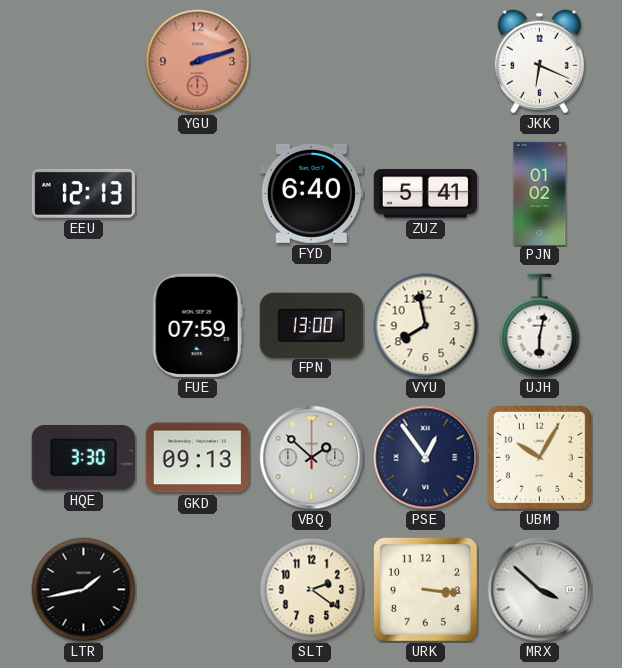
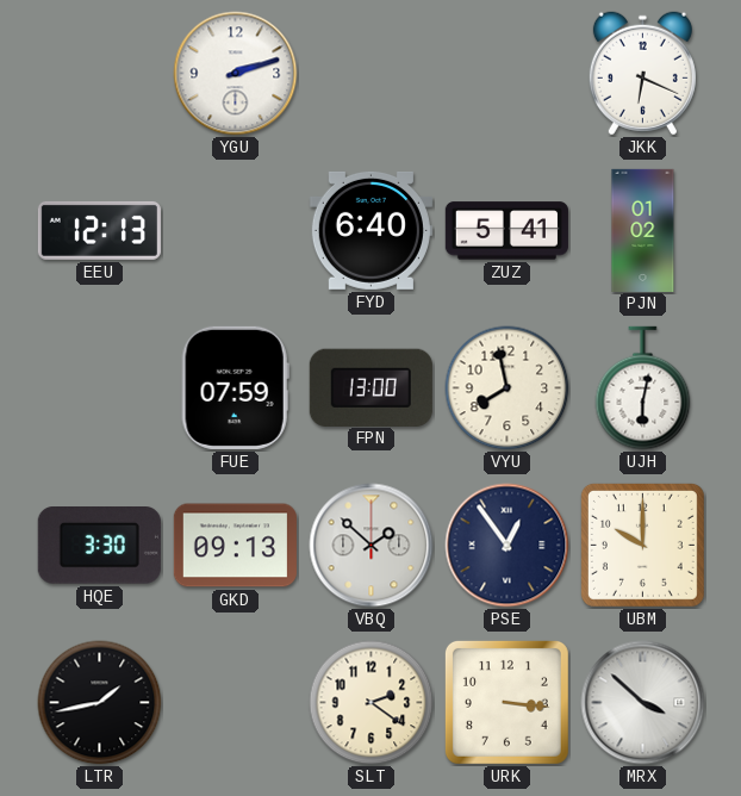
YGU dial: salmon -> white (236, 74)
UBM: 10:05 -> 10:00 (642, 545)
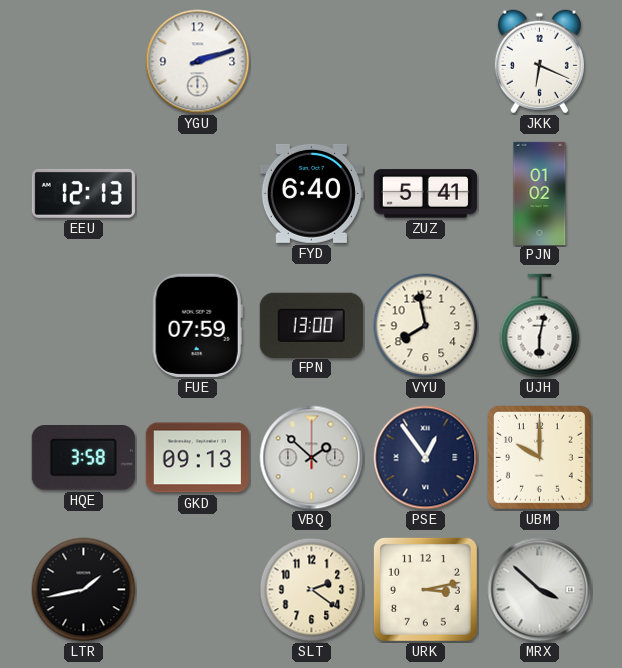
HQE: 3:30 -> 3:58 (83, 458)
URK: 3:16 -> 3:13 (425, 589)
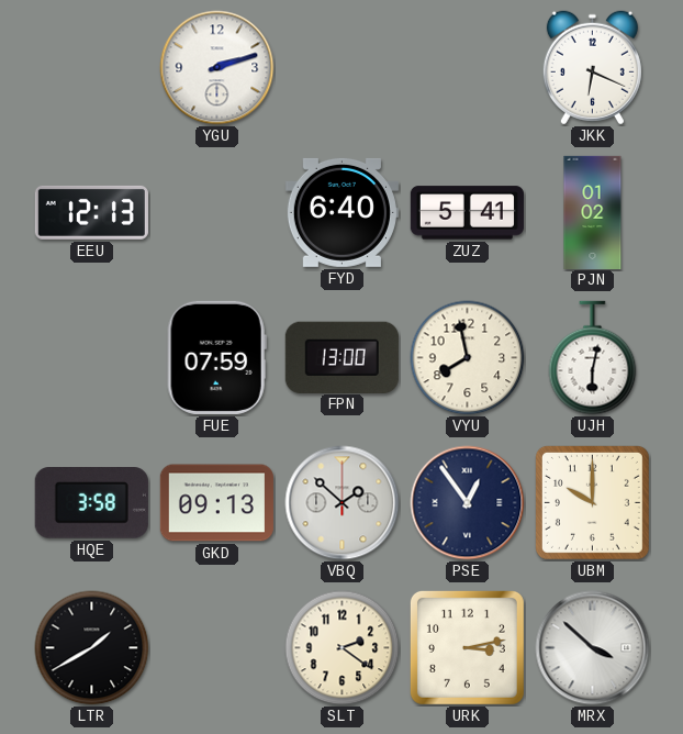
LTR: 1:43 -> 1:40 (92, 648)
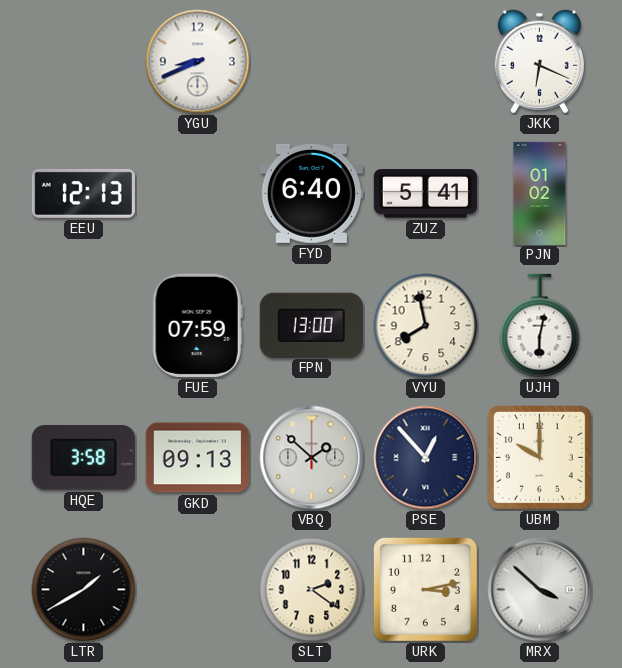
YGU: 2:12 -> 8:41 (198, 62)
PSE: 12:54 -> 12:53 (426, 458)
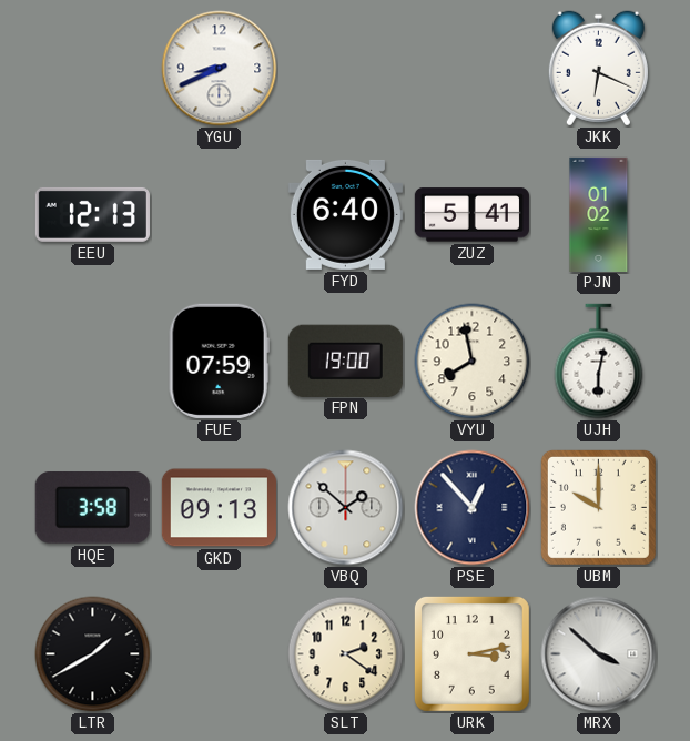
FPN: 13:00 -> 19:00 (345, 361)
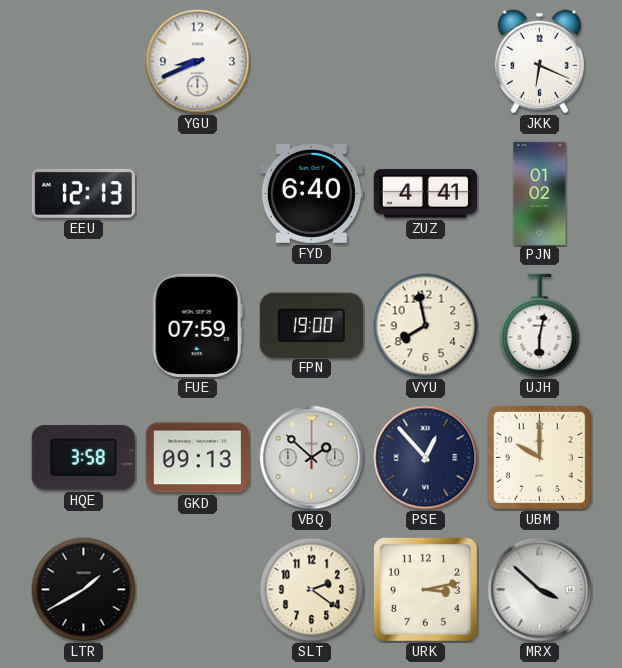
ZUZ: 5:41 -> 4:41 (425, 194)
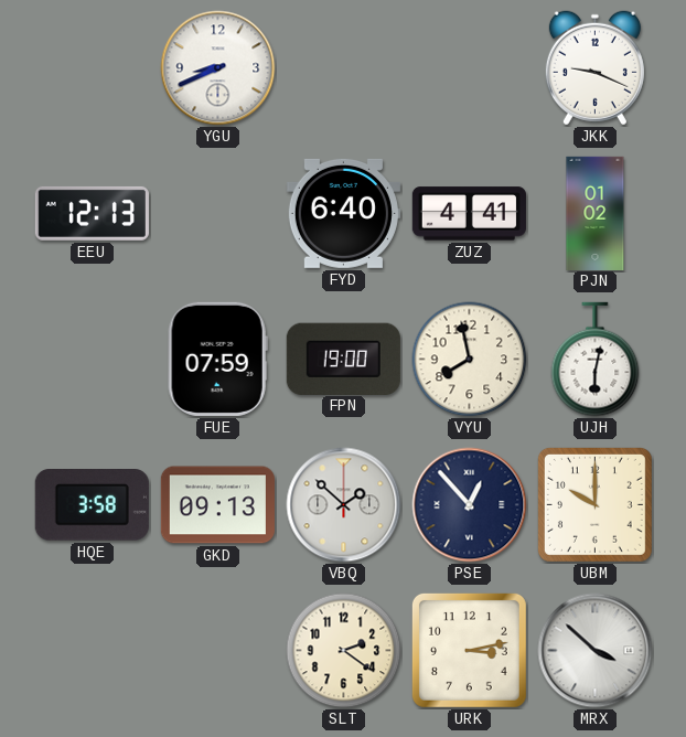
JKK: 6:19 -> 9:19 (594, 68)
LTR: 1:40 -> none (84, 590)
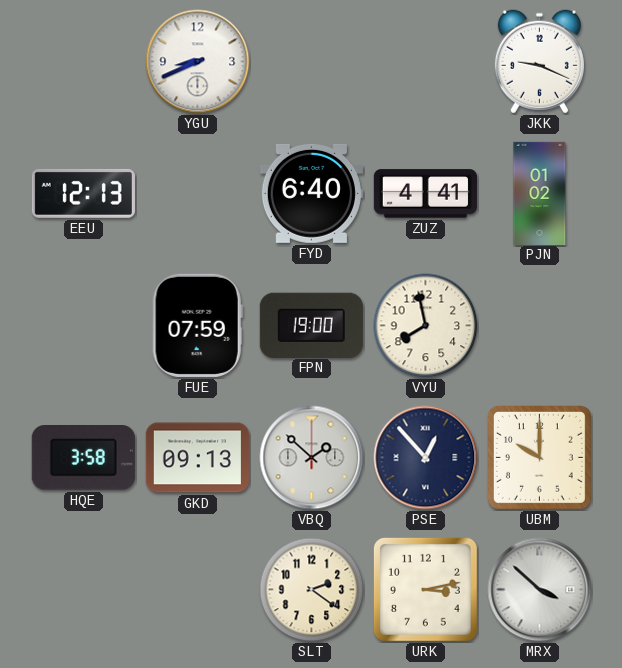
UJH: 6:02 -> none (596, 360)
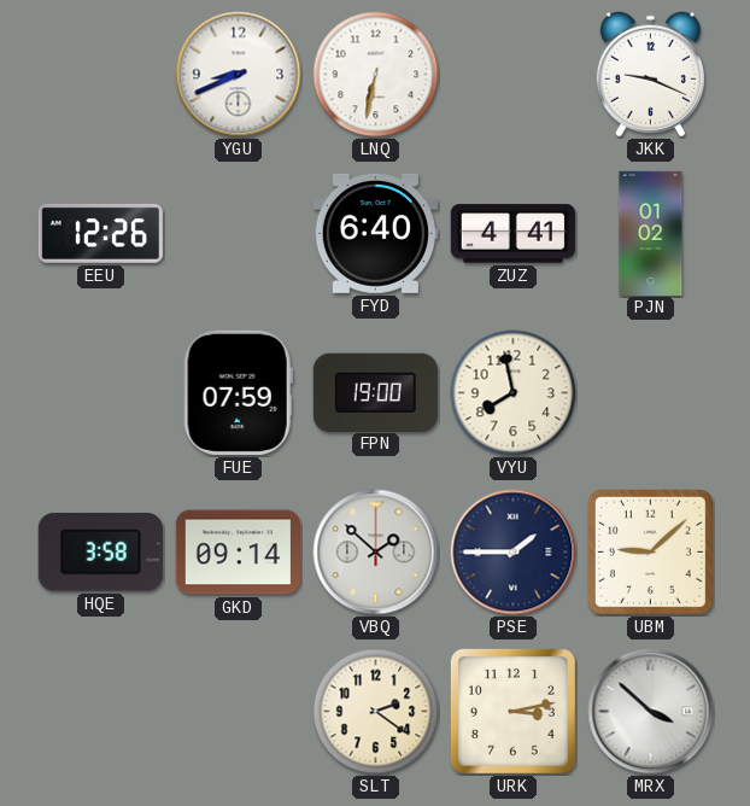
LNQ: none -> 6:32 (376, 75)
EEU: 12:13 -> 12:26 (100, 233)
GKD: 09:13 -> 09:14 (238, 553)
PSE: 12:53 -> 1:45 (514, 553)
UBM: 10:00 -> 9:08 (650, 551)
